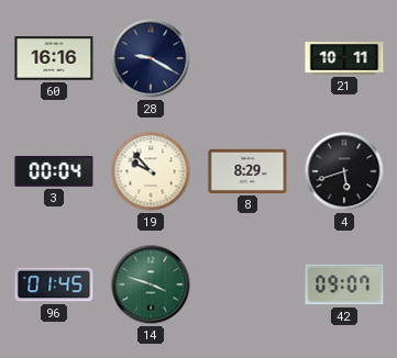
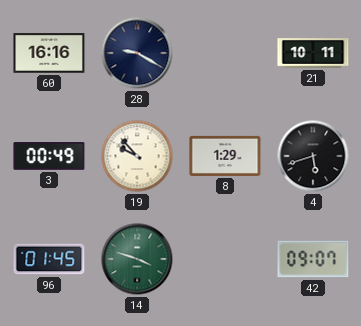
3: 00:04 -> 00:49 (49, 156)
8: 8:29 -> 1:29 (225, 156)
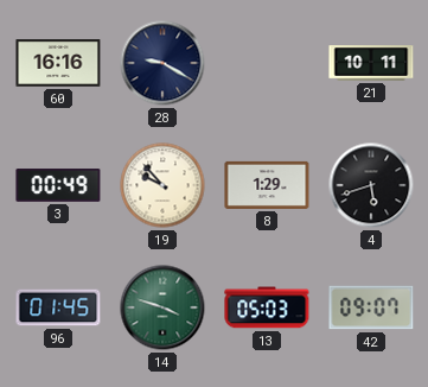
13: none -> 05:03 (267, 307)
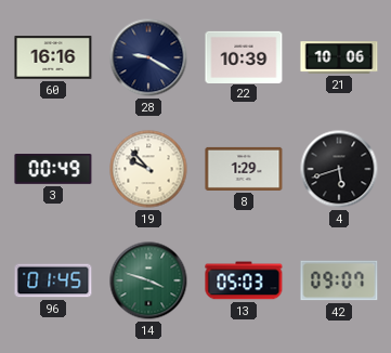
22: none -> 10:39 (244, 56)
21: 10:11 -> 10:06 (339, 57)
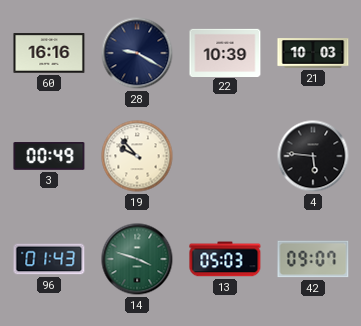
21: 10:06 -> 10:03 (313, 53)
8: 1:29 -> none (244, 169)
4: 5:42 -> 5:46 (313, 156)
96: 01:45 -> 01:43 (49, 259)
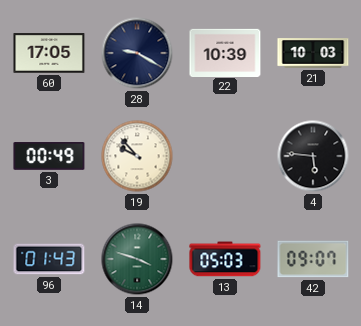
60: 16:16 -> 17:05 (49, 53)
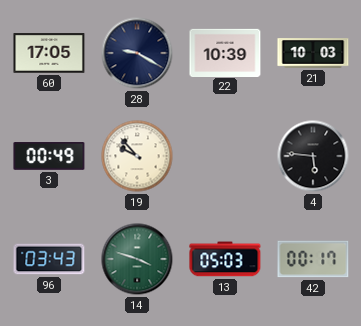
96: 01:43 -> 03:43 (49, 259)
42: 09:07 -> 00:17 (313, 259)
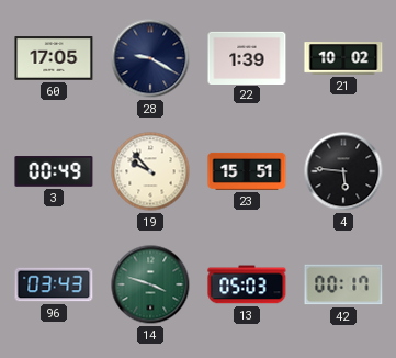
22: 10:39 -> 1:39 (247, 57)
21: 10:03 -> 10:02 (343, 58)
23: none -> 15:51 (247, 171)
